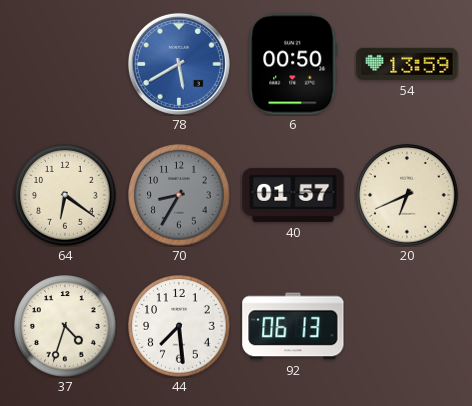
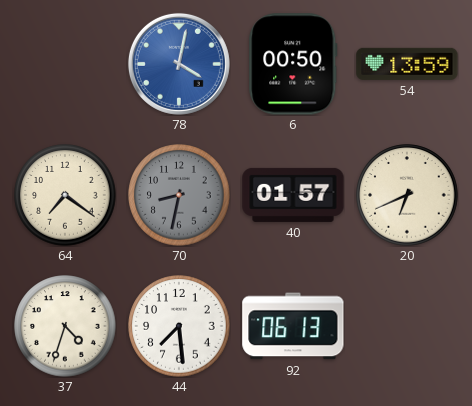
78: 5:40 -> 4:02 (179, 64)
64: 6:21 -> 7:21 (65, 195)
70: 8:35 -> 8:32 (179, 195)
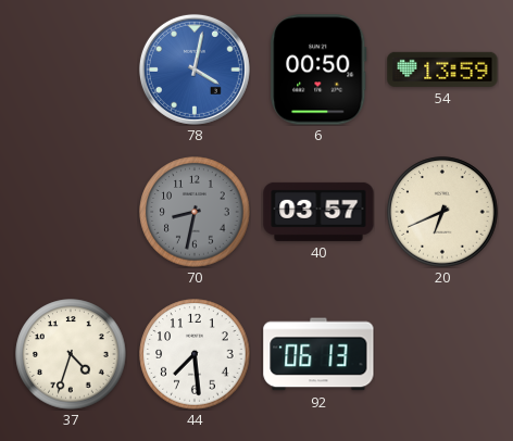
64: 7:21 -> none (65, 195)
40: 01:57 -> 03:57 (318, 212)
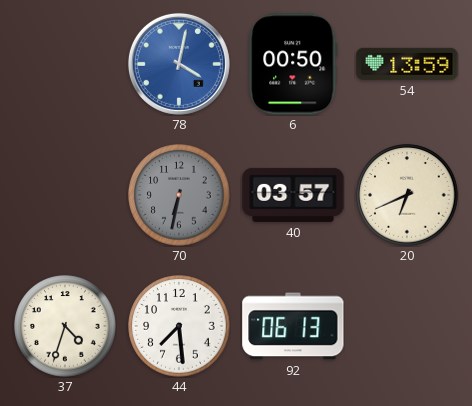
70: 8:32 -> 6:32 (179, 195)
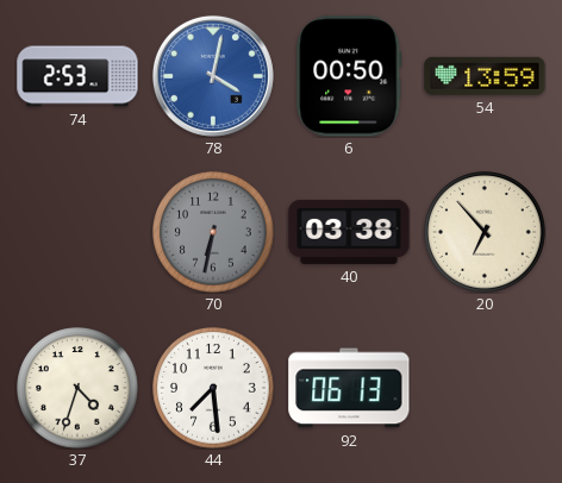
74: none -> 2:53 (77, 76)
40: 03:57 -> 03:38 (349, 232)
20: 6:41 -> 6:53 (485, 232)
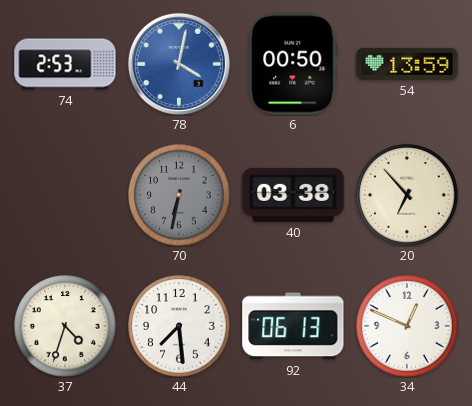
34: none -> 12:49 (407, 326)
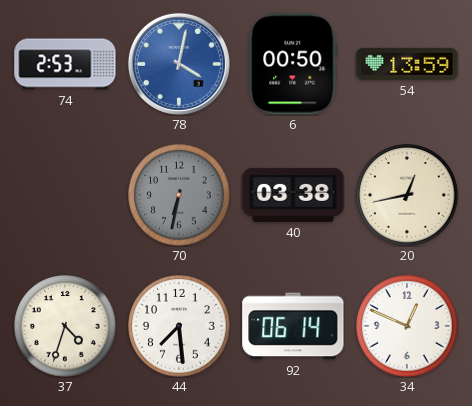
20: 6:53 -> 12:43 (407, 195)
92: 06:13 -> 06:14 (293, 326)
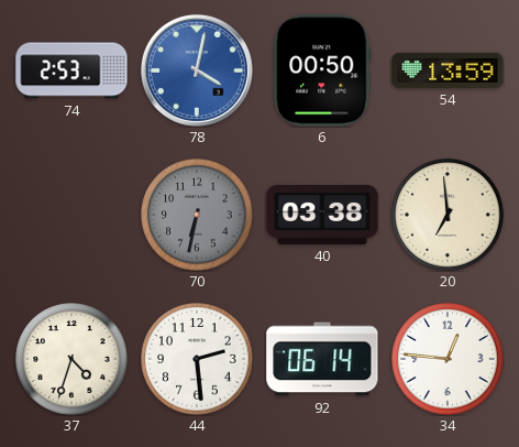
20: 12:43 -> 6:59 (448, 215)
44: 7:29 -> 2:29 (197, 359)
34: 12:49 -> 12:46 (448, 359)
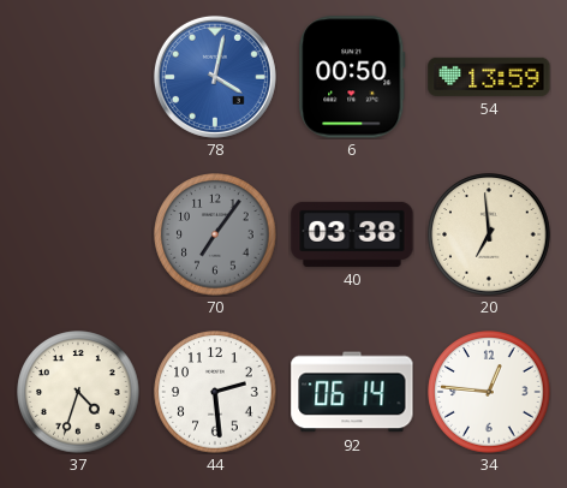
74: 2:53 -> none (71, 70)
70: 6:32 -> 7:06 (215, 234)
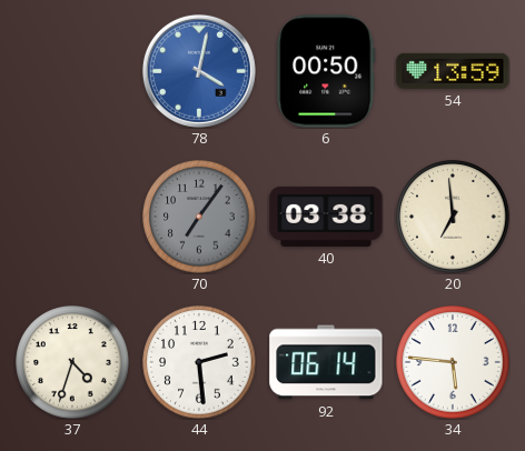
34: 12:46 -> 5:46 (453, 362)
